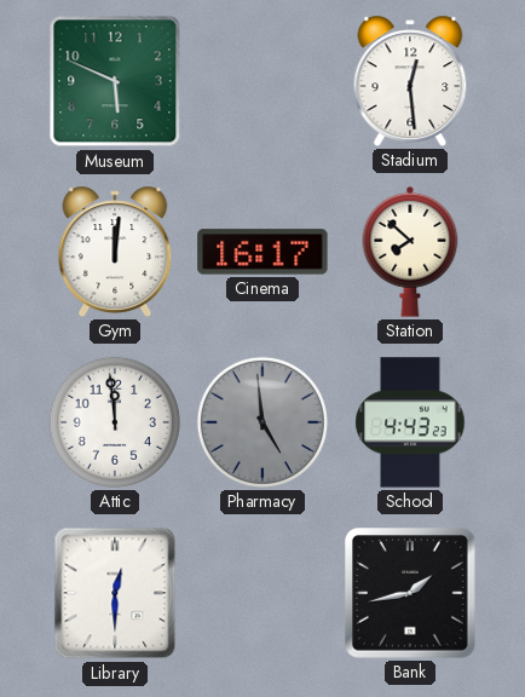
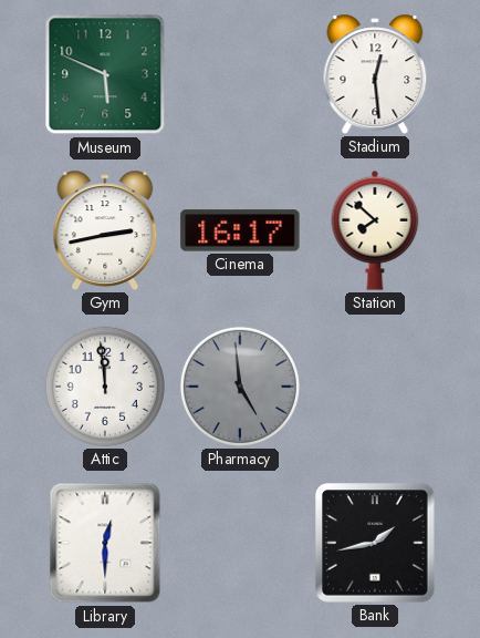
Gym: 12:01 -> 2:43 (105, 230)
School: 4:43 -> none (410, 422)
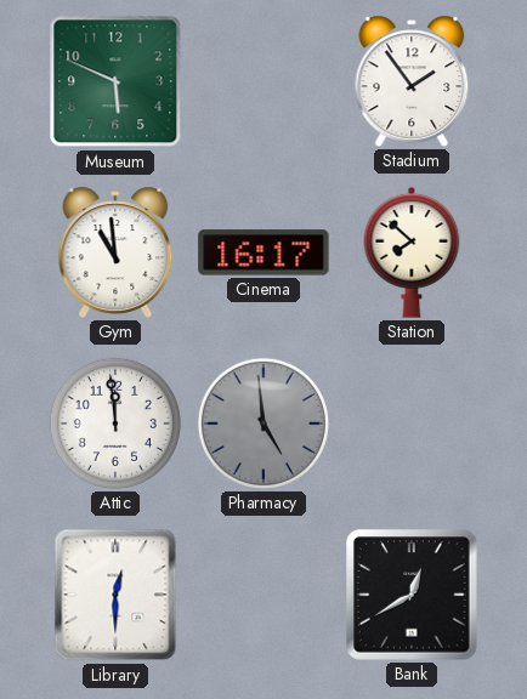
Stadium: 12:29 -> 1:54 (412, 81)
Gym: 2:43 -> 10:59 (115, 252)
Bank: 1:43 -> 12:40 (412, 595)
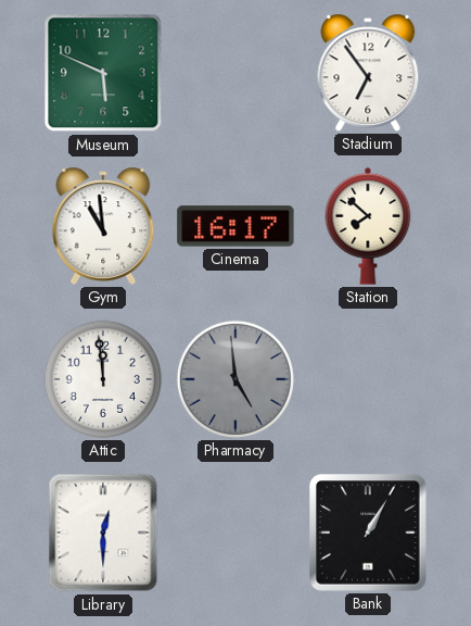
Stadium: 1:54 -> 6:54 (368, 73)
Bank: 12:40 -> 1:05 (368, 533)
